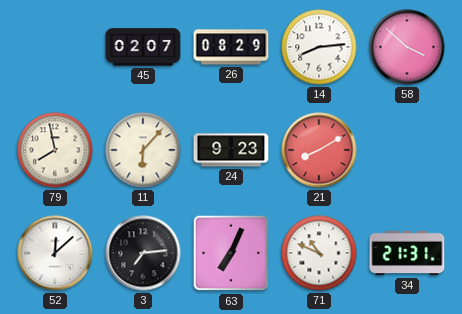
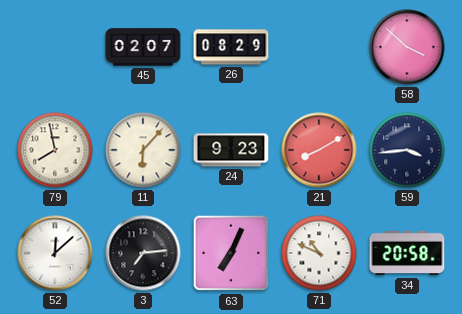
14: 8:14 -> none (319, 47)
59: none -> 3:44 (407, 150)
34: 21:31 -> 20:58 (407, 253)
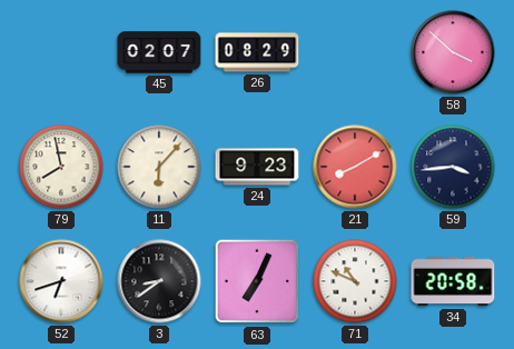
52: 12:08 -> 6:42 (61, 281)
3: 7:14 -> 8:39 (159, 281)
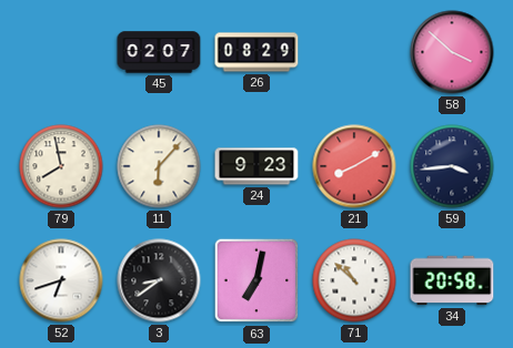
63: 7:04 -> 7:02 (256, 280)
71: 10:49 -> 10:52 (354, 280)
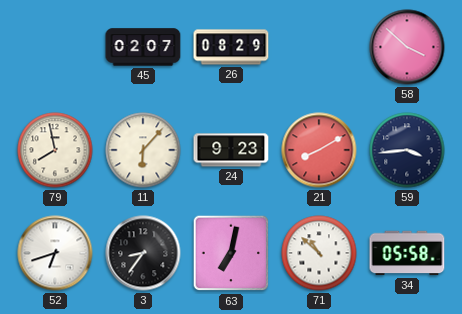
3: 8:39 -> 8:36 (143, 253)
34: 20:58 -> 05:58 (407, 253)
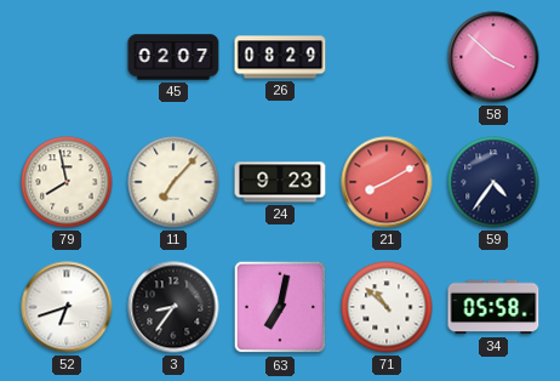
11: 6:07 -> 7:07 (173, 182)
59: 3:44 -> 4:36 (493, 182)
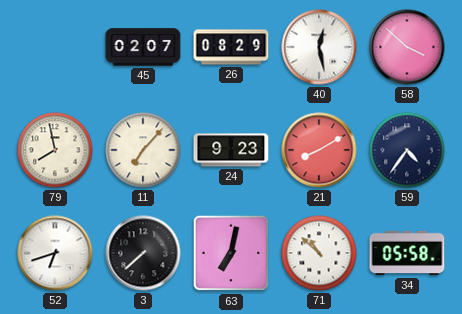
40: none -> 12:28 (319, 47)
3: 8:36 -> 7:38 (143, 253)
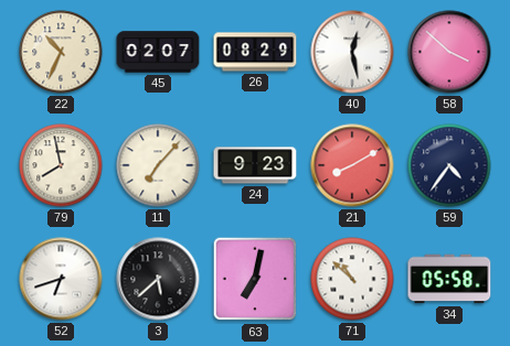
22: none -> 10:34 (61, 52)
3: 7:38 -> 5:38 (158, 279)
